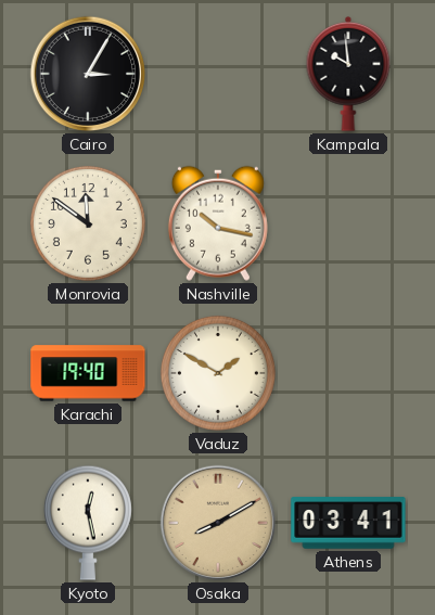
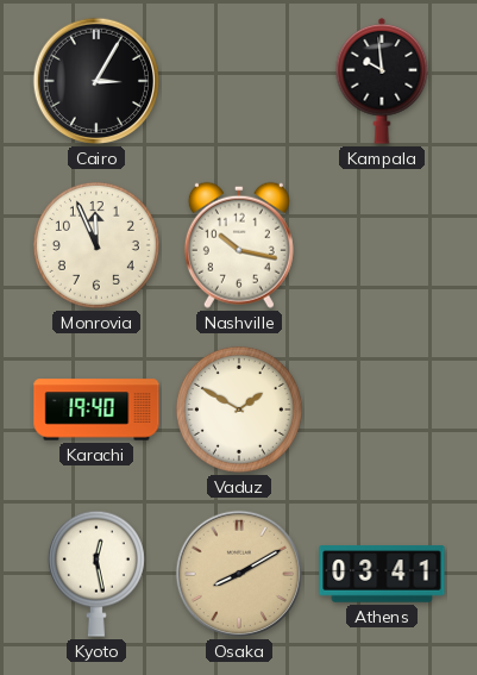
Monrovia: 11:51 -> 11:56 (96, 245)
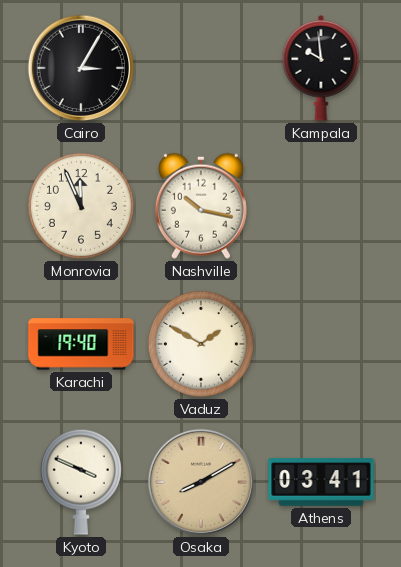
Kyoto: 12:28 -> 3:49 (81, 482)
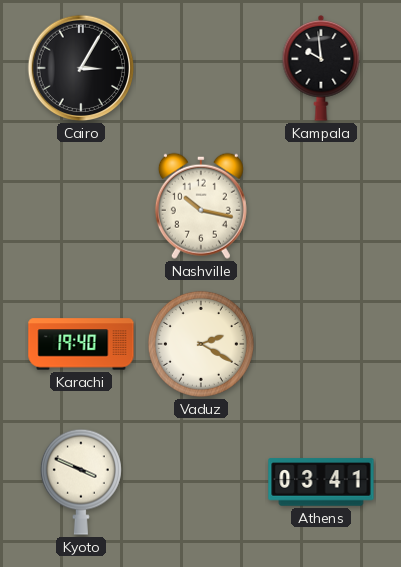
Monrovia: 11:56 -> none (81, 206)
Vaduz: 1:50 -> 2:20 (201, 344)
Osaka: 8:10 -> none (201, 482)
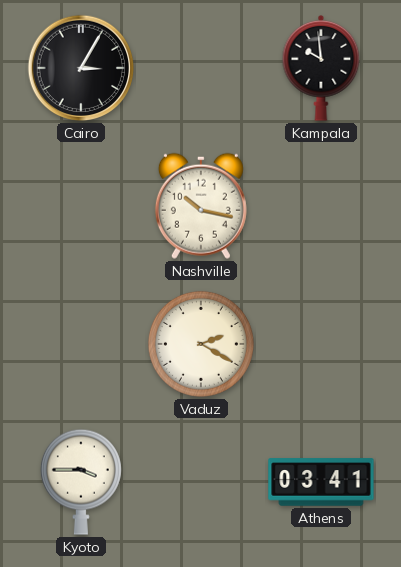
Karachi: 19:40 -> none (81, 344)
Kyoto: 3:49 -> 3:45 (81, 482)
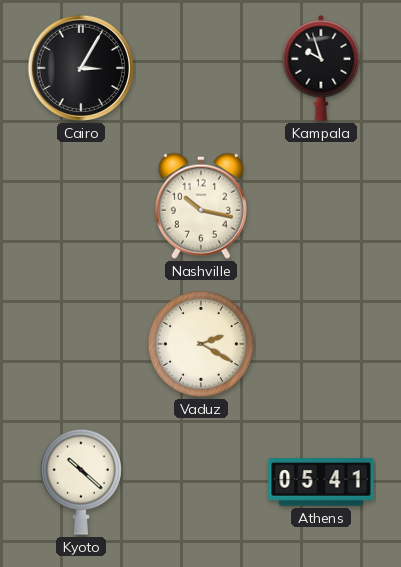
Kampala: 9:59 -> 9:57 (321, 68)
Kyoto: 3:45 -> 10:22 (81, 482)
Athens: 03:41 -> 05:41 (321, 482)
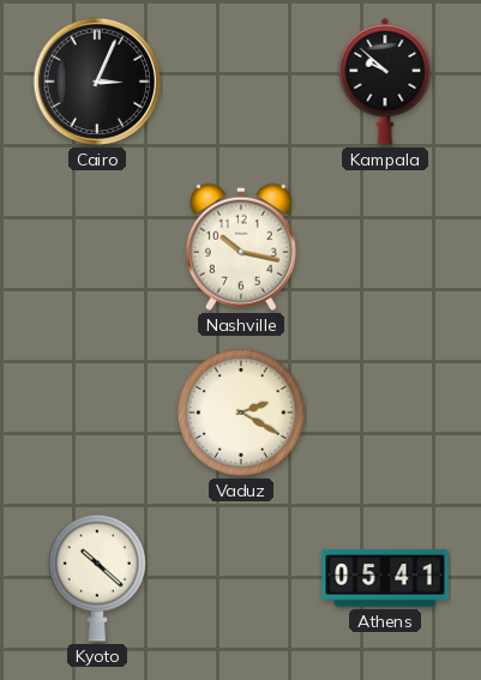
Cairo: 3:05 -> 3:04 (97, 82)
Kampala: 9:57 -> 9:52 (385, 82)
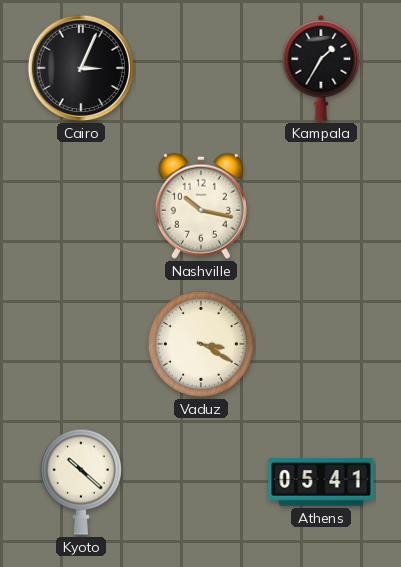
Kampala: 9:52 -> 1:35 (321, 68)
Vaduz: 2:20 -> 3:20 (201, 344)
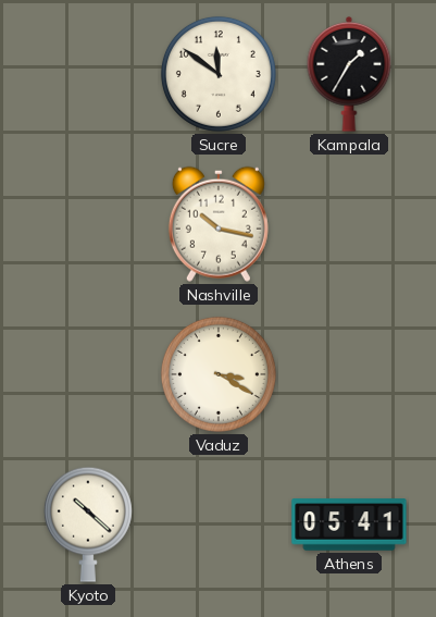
Cairo: 3:04 -> none (81, 68)
Sucre: none -> 11:51 (219, 74)
